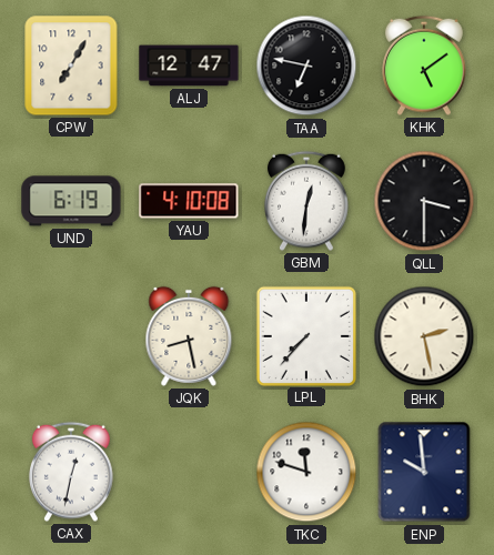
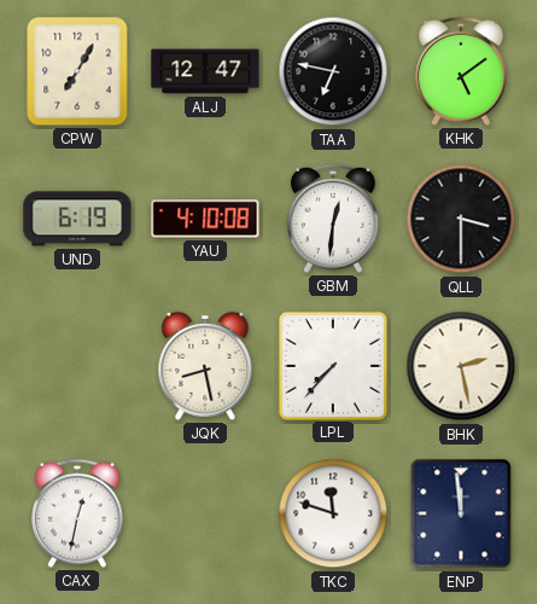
ENP: 9:59 -> 11:59 (461, 513)
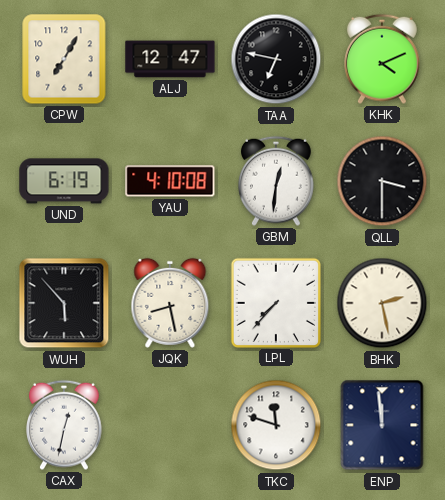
KHK: 5:09 -> 4:11 (383, 59)
WUH: none -> 5:53 (64, 303)
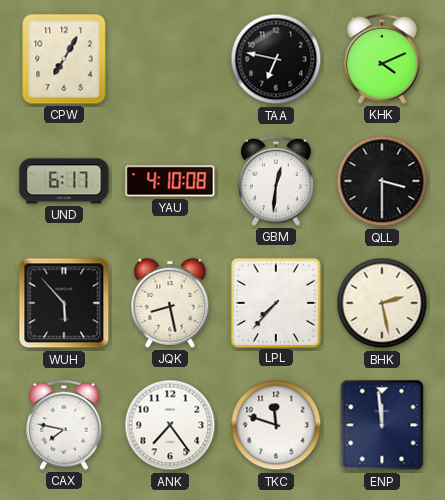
ALJ: 12:47 -> none (170, 59)
UND: 6:19 -> 6:17 (64, 181)
CAX: 12:32 -> 7:47 (65, 425)
ANK: none -> 7:24 (170, 425)
